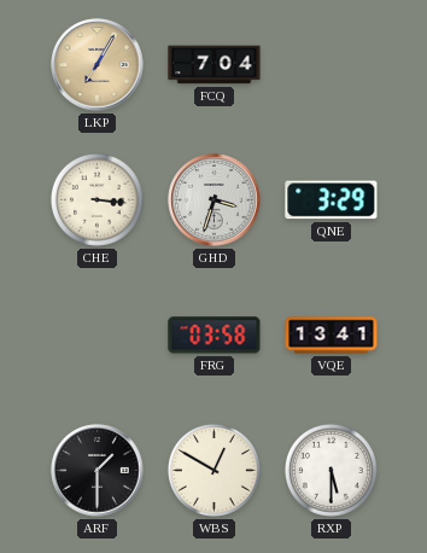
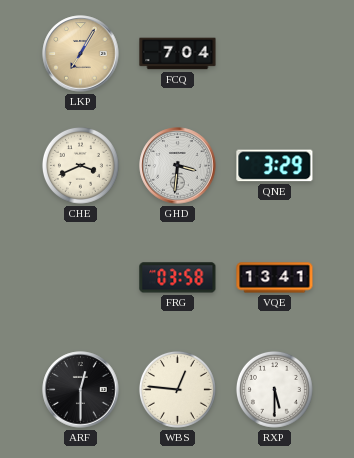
CHE: 3:16 -> 3:41 (80, 165)
GHD: 3:33 -> 3:31 (178, 166)
ARF: 1:30 -> 12:30 (81, 390)
WBS: 12:50 -> 12:46 (177, 389)
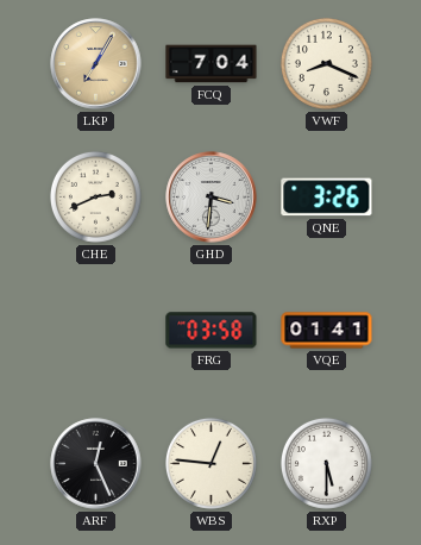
VWF: none -> 8:19 (326, 63)
CHE: 3:41 -> 2:41 (95, 196)
QNE: 3:29 -> 3:26 (327, 198)
VQE: 13:41 -> 01:41 (327, 331)
ARF: 12:30 -> 12:26 (96, 464)
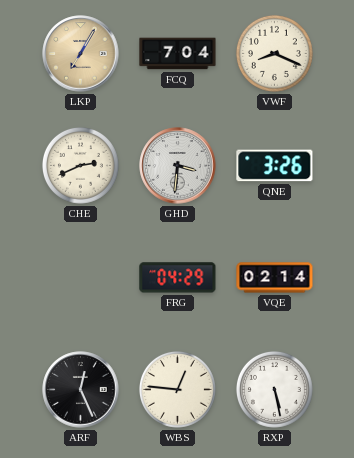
FRG: 03:58 -> 04:29 (178, 278)
VQE: 01:41 -> 02:14 (275, 278)
RXP: 5:30 -> 5:28 (274, 389)
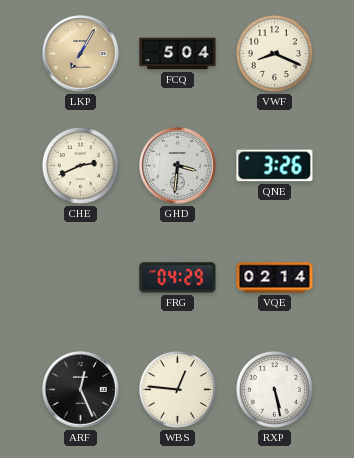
FCQ: 7:04 -> 5:04 (178, 54)
